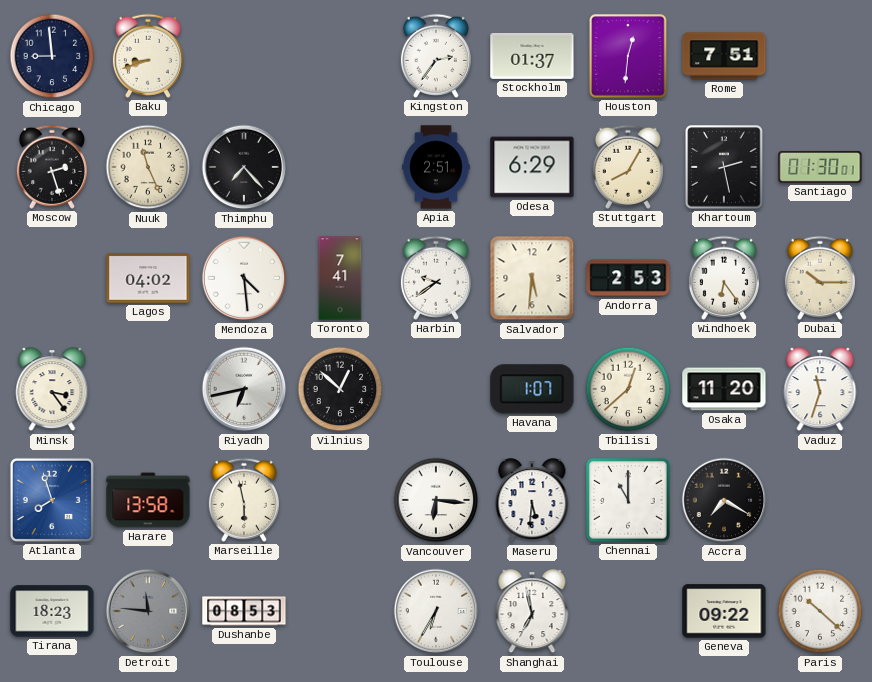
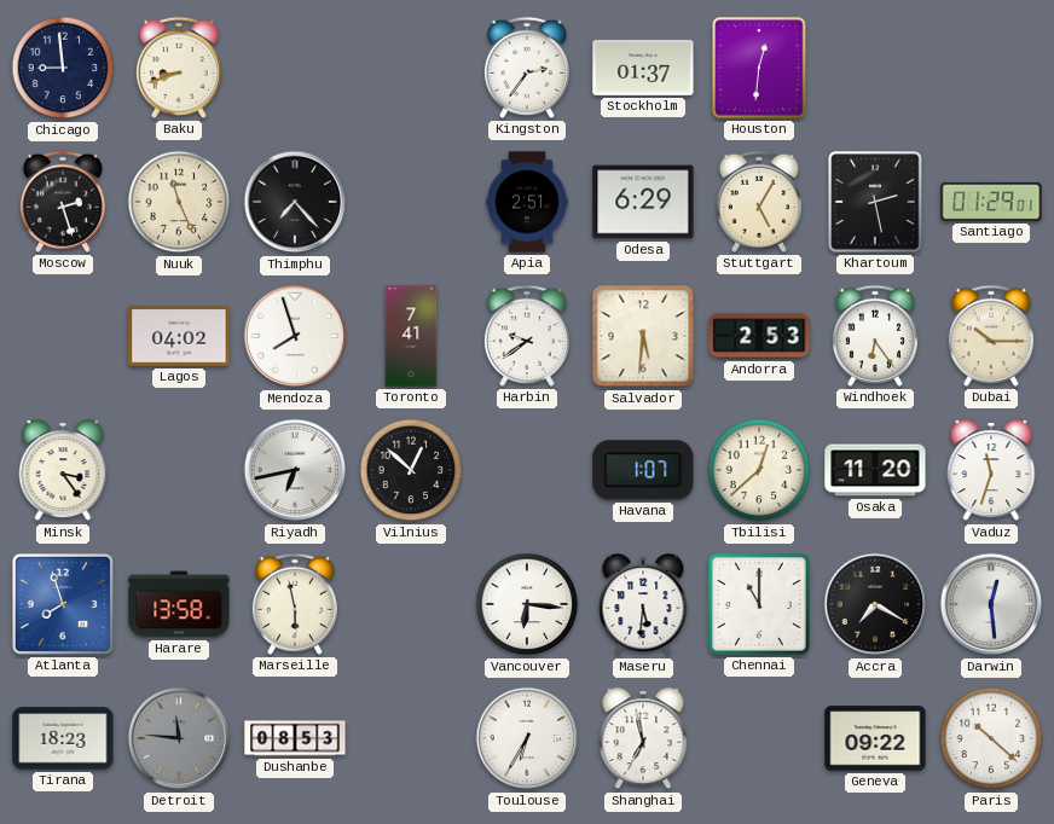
Rome: 7:51 -> none (724, 56)
Stuttgart: 8:05 -> 5:05 (759, 202)
Santiago: 01:30 -> 01:29 (991, 202)
Mendoza: 4:29 -> 7:57 (295, 336)
Darwin: none -> 12:29 (991, 604)
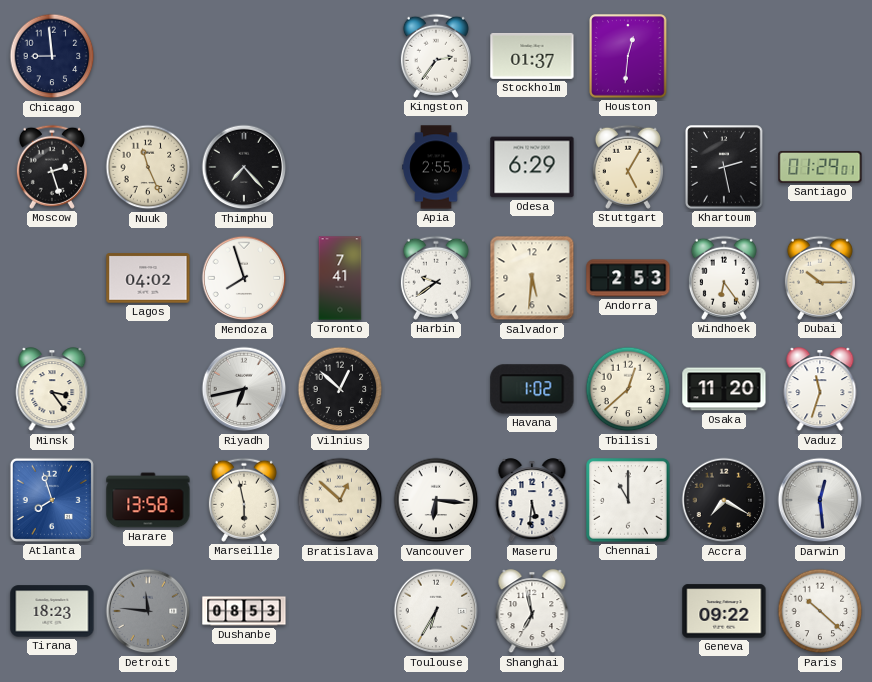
Baku: 8:42 -> none (179, 68)
Apia: 2:51 -> 2:55 (436, 167)
Havana: 1:07 -> 1:02 (532, 389)
Bratislava: none -> 12:52 (340, 500)
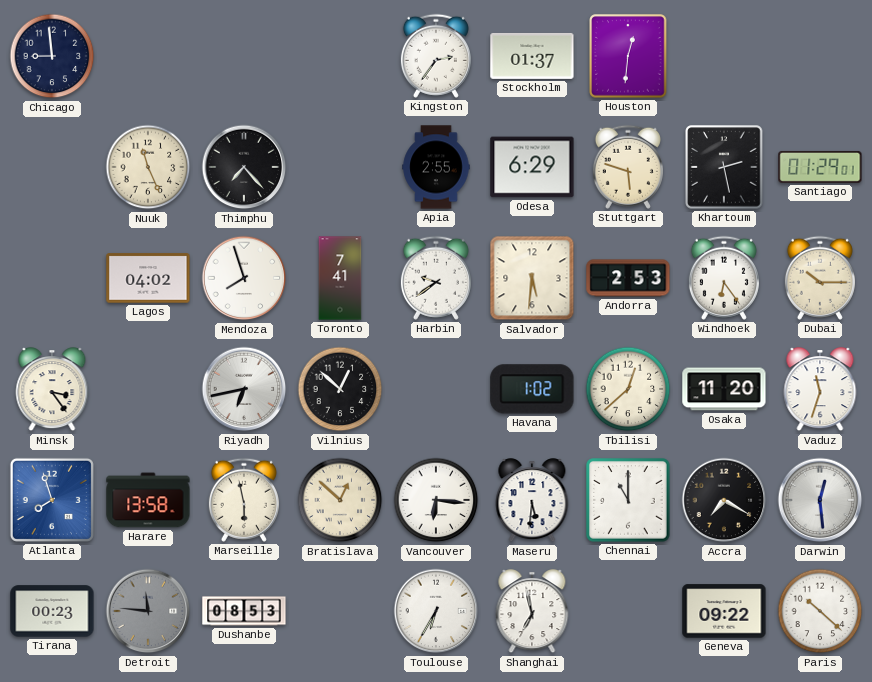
Moscow: 2:27 -> none (52, 167)
Stuttgart: 5:05 -> 5:48 (628, 167)
Tirana: 18:23 -> 00:23 (52, 611)
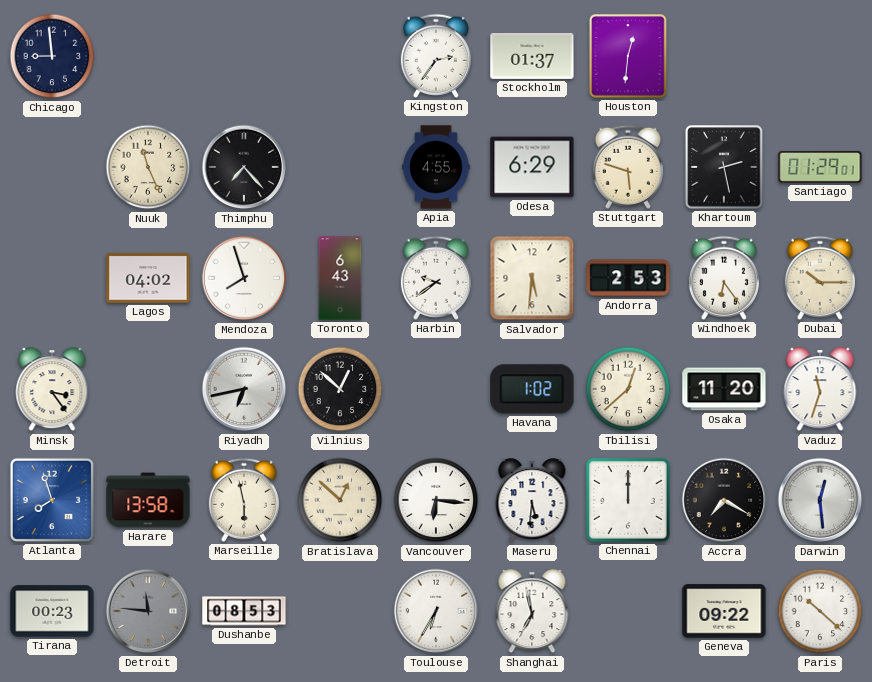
Apia: 2:55 -> 4:55 (436, 167)
Toronto: 7:41 -> 6:43 (340, 278)
Chennai: 11:00 -> 12:00 (628, 500)
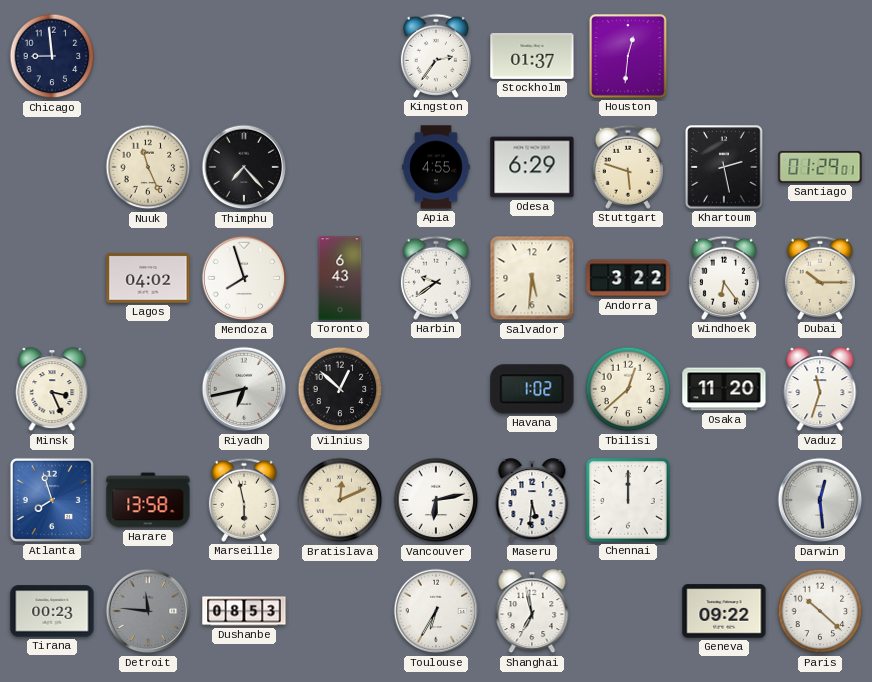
Andorra: 2:53 -> 3:22 (628, 278)
Minsk: 3:24 -> 3:26 (52, 390)
Bratislava: 12:52 -> 12:11 (340, 500)
Vancouver: 6:16 -> 6:13 (436, 500)
Accra: 7:20 -> none (724, 500)
